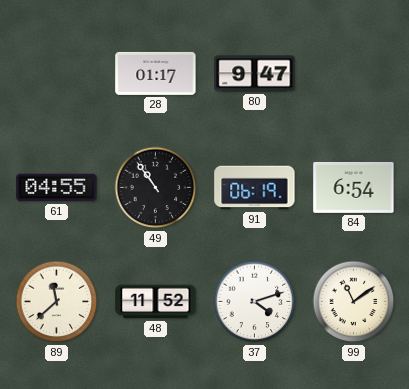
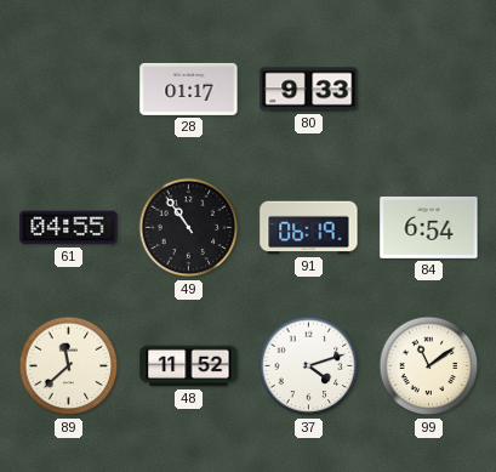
80: 9:47 -> 9:33 (309, 90)
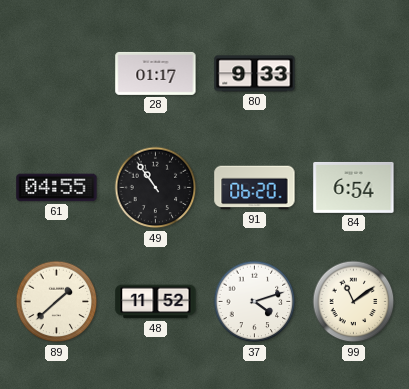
91: 06:19 -> 06:20 (255, 188)
89: 11:38 -> 1:38 (57, 302)
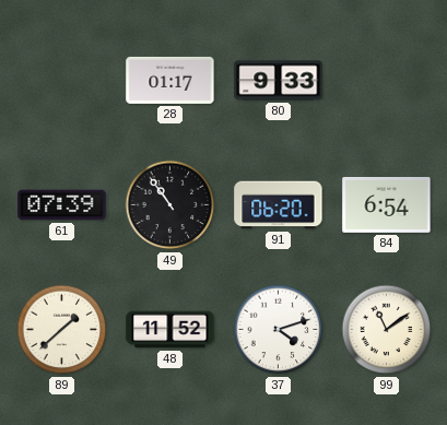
61: 04:55 -> 07:39 (62, 205)
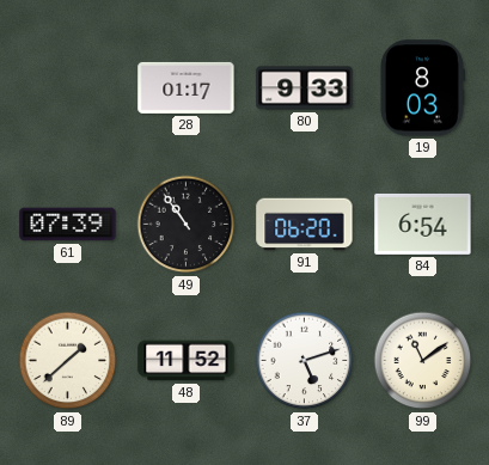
19: none -> 8:03 (422, 88)
37: 4:12 -> 5:12 (305, 361)
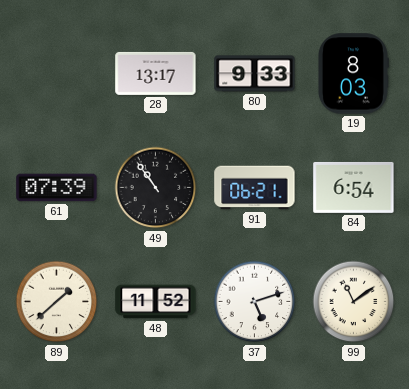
28: 01:17 -> 13:17 (156, 73)
91: 06:20 -> 06:21 (255, 188)
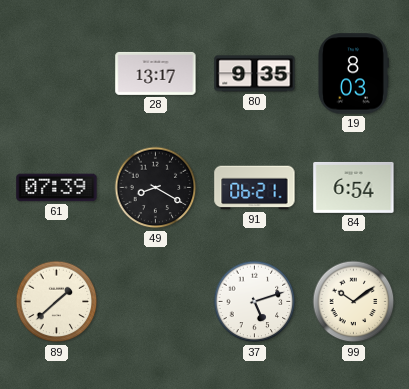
80: 9:33 -> 9:35 (255, 74)
49: 10:54 -> 8:20 (156, 188)
48: 11:52 -> none (156, 302)
99: 11:09 -> 10:09 (354, 302)
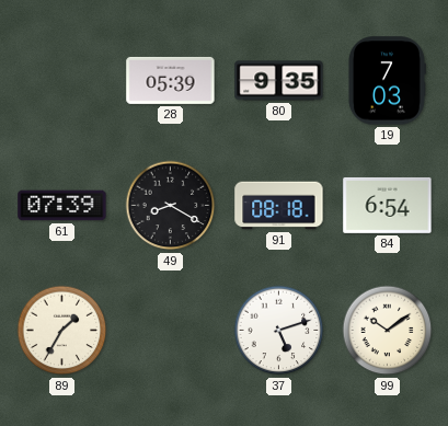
28: 13:17 -> 05:39 (171, 80)
19: 8:03 -> 7:03 (387, 81)
91: 06:21 -> 08:18 (279, 206)
89: 1:38 -> 1:35 (62, 331)
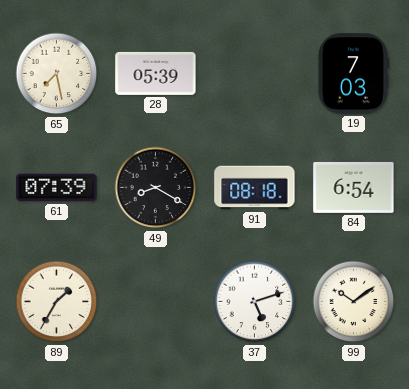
65: none -> 7:28 (57, 74)
80: 9:35 -> none (279, 81)
